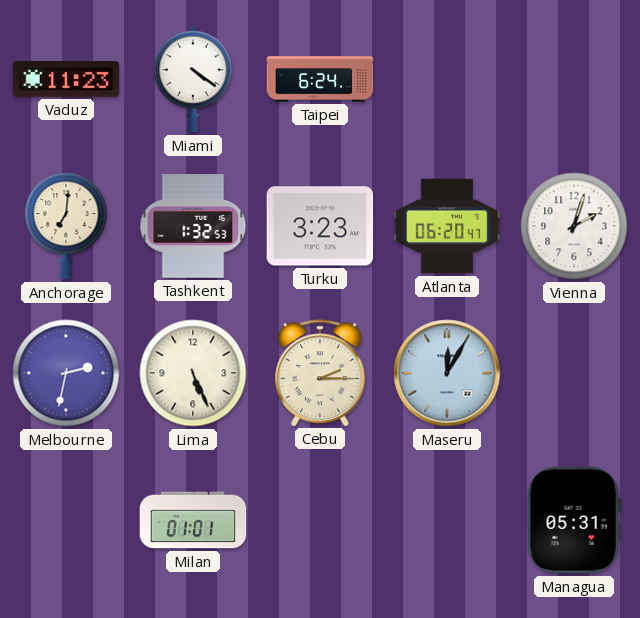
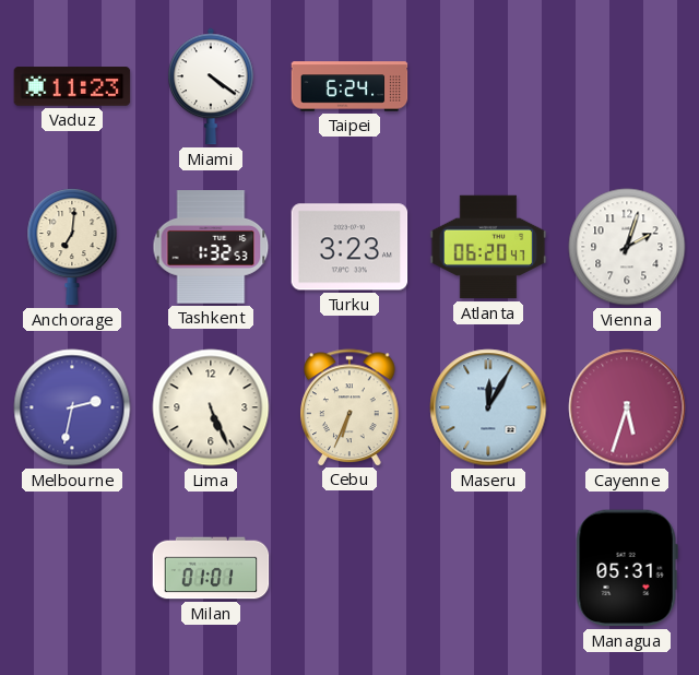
Cebu: 2:15 -> 6:34 (349, 407)
Cayenne: none -> 5:33 (627, 407)
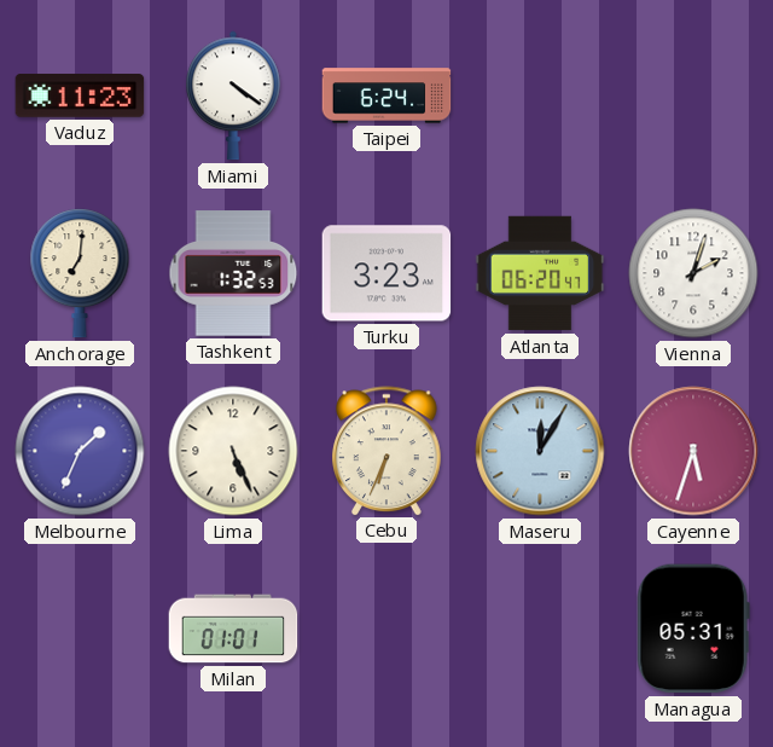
Melbourne: 2:32 -> 1:34 (80, 451)
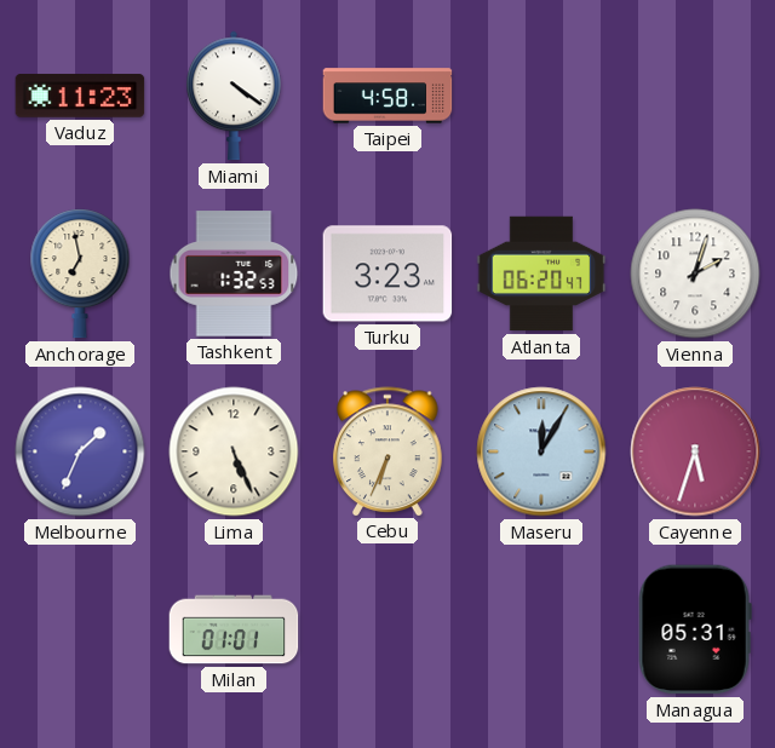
Taipei: 6:24 -> 4:58 (387, 96)
Anchorage: 7:01 -> 6:58 (80, 274)
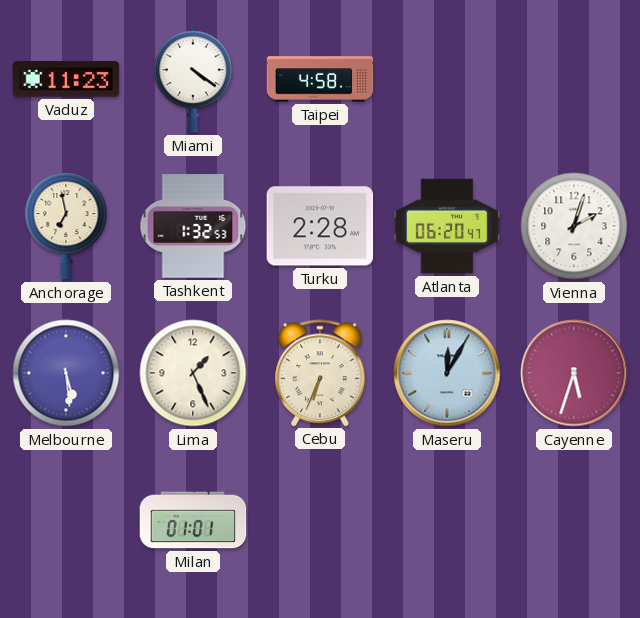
Turku: 3:23 -> 2:28 (320, 226)
Melbourne: 1:34 -> 5:29 (66, 373)
Lima: 5:26 -> 1:26 (193, 373)
Managua: 05:31 -> none (695, 629)
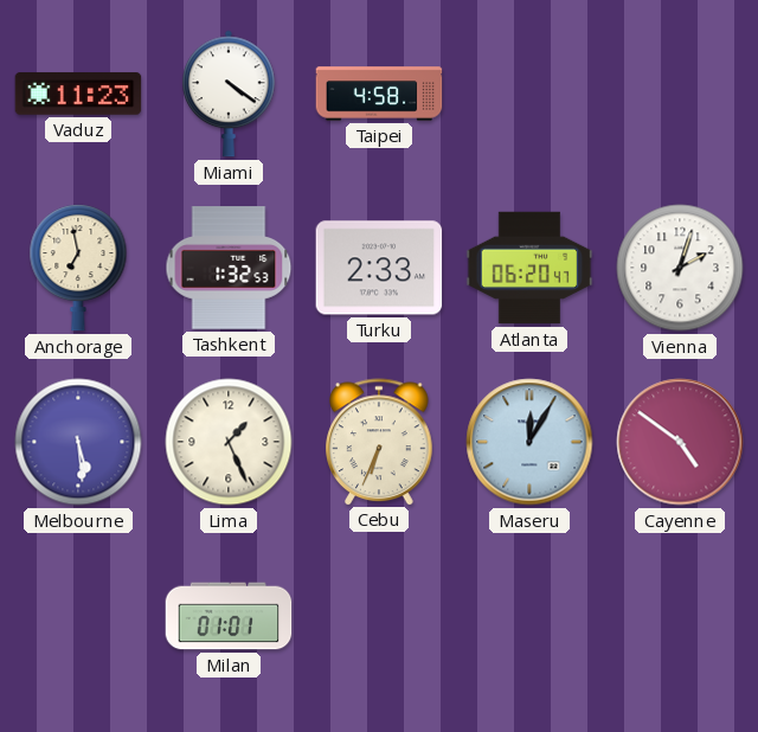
Turku: 2:28 -> 2:33 (379, 268)
Cayenne: 5:33 -> 4:51 (680, 442)
